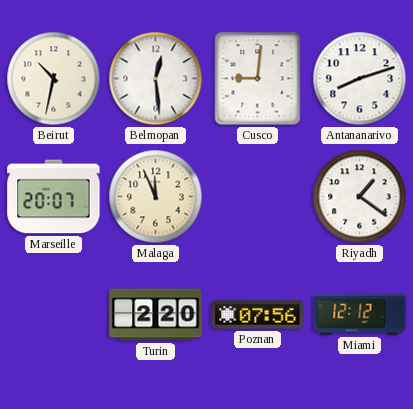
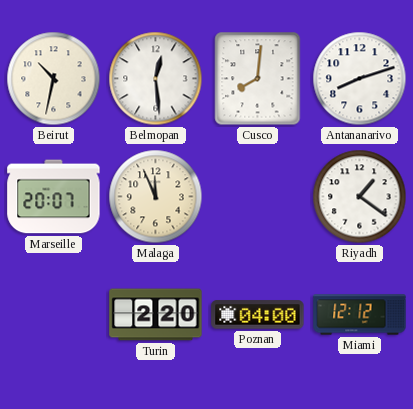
Cusco: 9:01 -> 8:01 (258, 79)
Poznan: 07:56 -> 04:00 (258, 315)
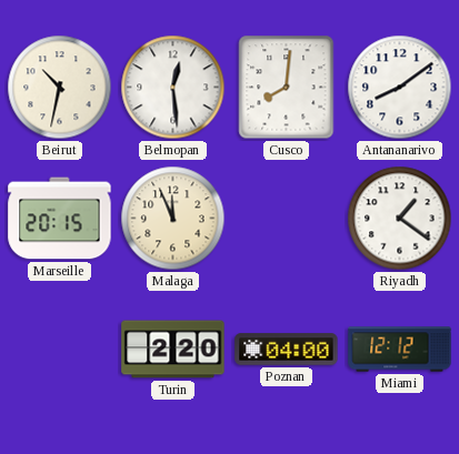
Antananarivo: 8:12 -> 8:09 (400, 88)
Marseille: 20:07 -> 20:15 (60, 219)
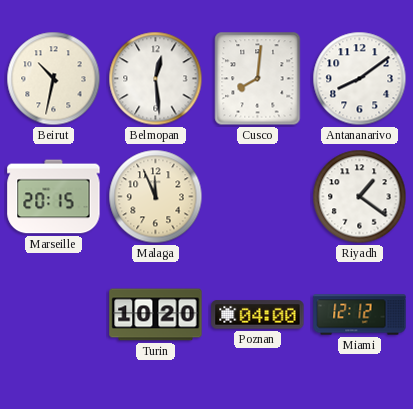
Turin: 2:20 -> 10:20 (156, 315)
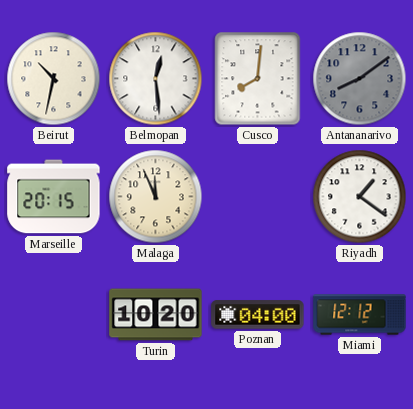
Antananarivo dial: white -> grey (360, 79)
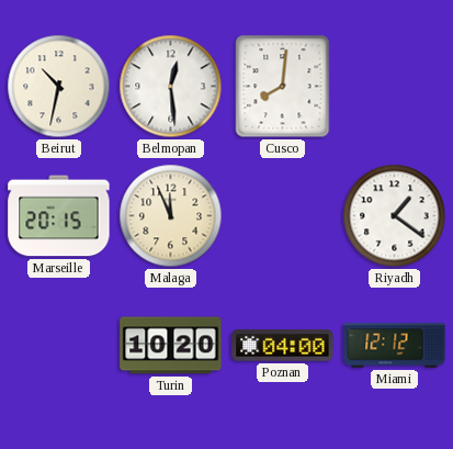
Antananarivo: 8:09 -> none (360, 79)
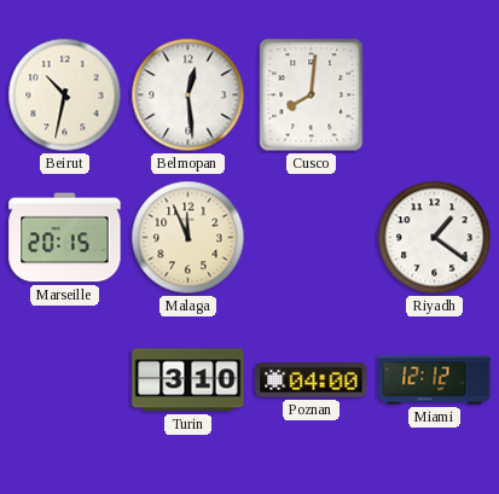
Turin: 10:20 -> 3:10 (188, 380)
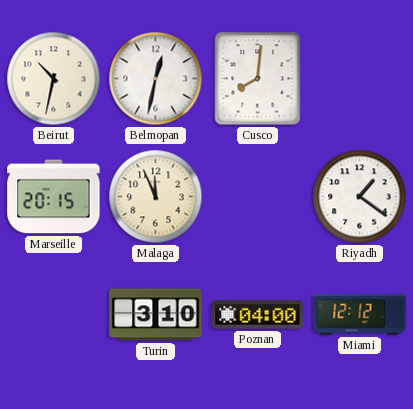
Belmopan: 12:29 -> 12:32 (156, 79)
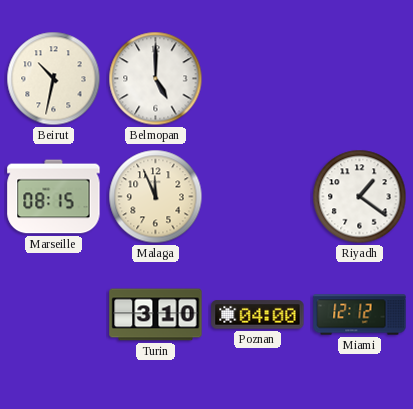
Belmopan: 12:32 -> 5:00 (156, 79)
Cusco: 8:01 -> none (258, 79)
Marseille: 20:15 -> 08:15 (54, 197)
